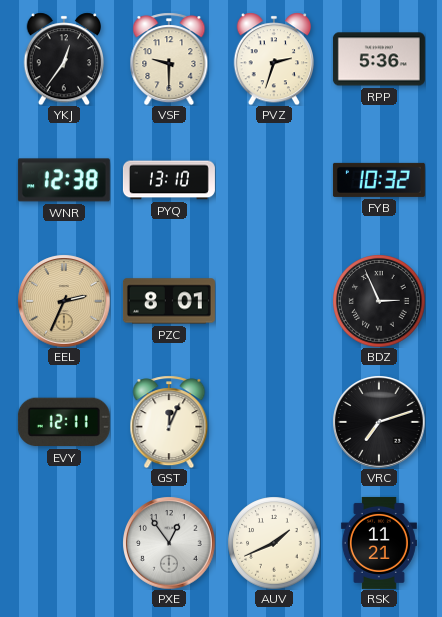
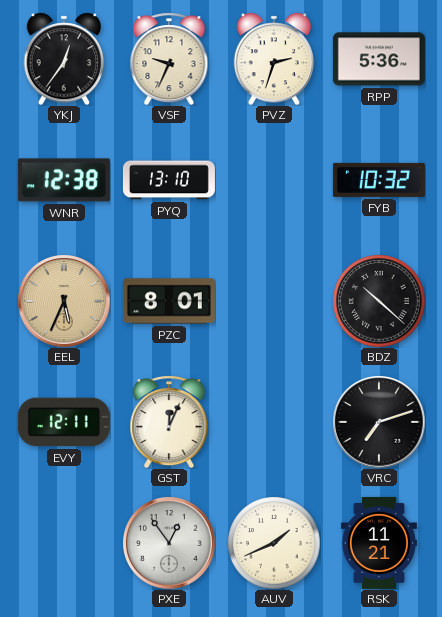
VSF: 9:30 -> 9:34 (169, 59)
EEL: 2:34 -> 5:34 (64, 301)
BDZ: 2:56 -> 10:22 (379, 301)
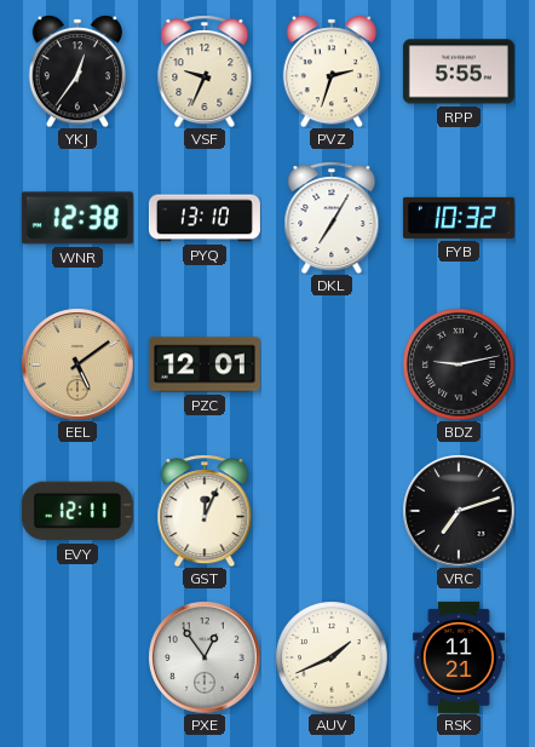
RPP: 5:36 -> 5:55 (459, 71)
DKL: none -> 7:05 (332, 218)
EEL: 5:34 -> 5:09 (77, 364)
PZC: 8:01 -> 12:01 (205, 364)
BDZ: 10:22 -> 9:13 (459, 364)
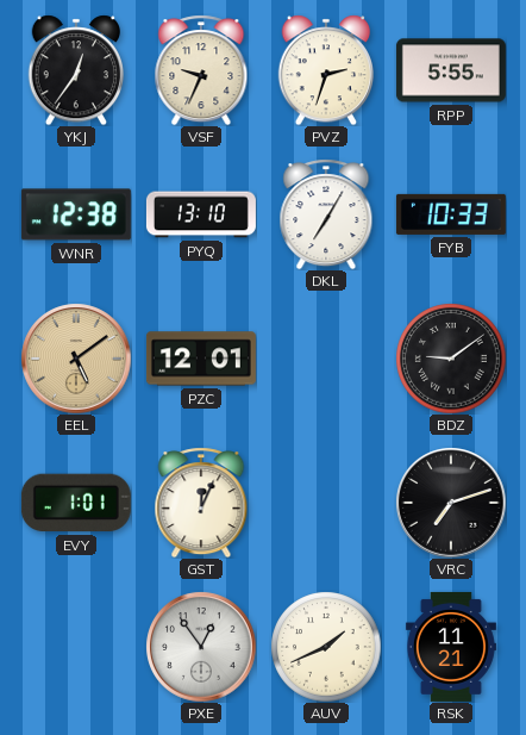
FYB: 10:32 -> 10:33 (451, 214)
BDZ: 9:13 -> 9:09 (451, 359)
EVY: 12:11 -> 1:01 (76, 503)
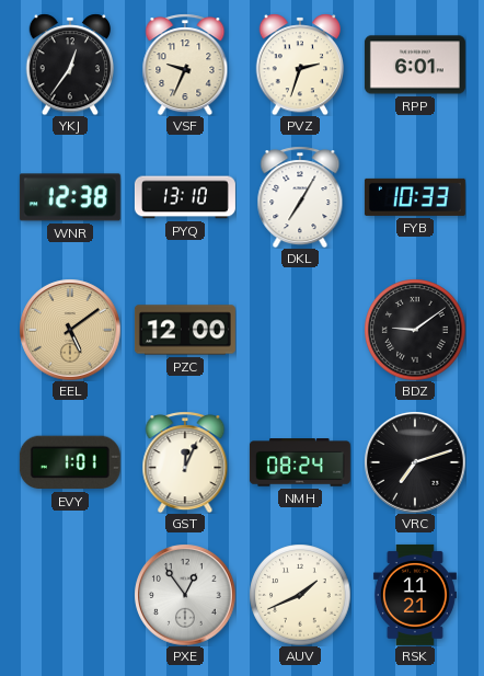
RPP: 5:55 -> 6:01 (415, 65)
PZC: 12:01 -> 12:00 (185, 330)
NMH: none -> 08:24 (300, 462)
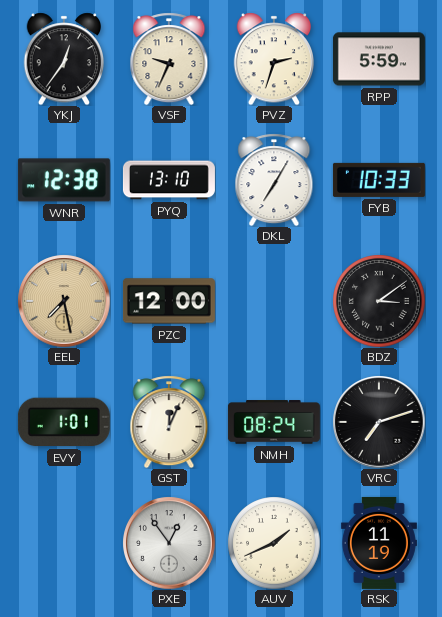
RPP: 6:01 -> 5:59 (379, 59)
EEL: 5:09 -> 7:28 (64, 301)
BDZ: 9:09 -> 3:09 (379, 301)
RSK: 11:21 -> 11:19 (379, 543)
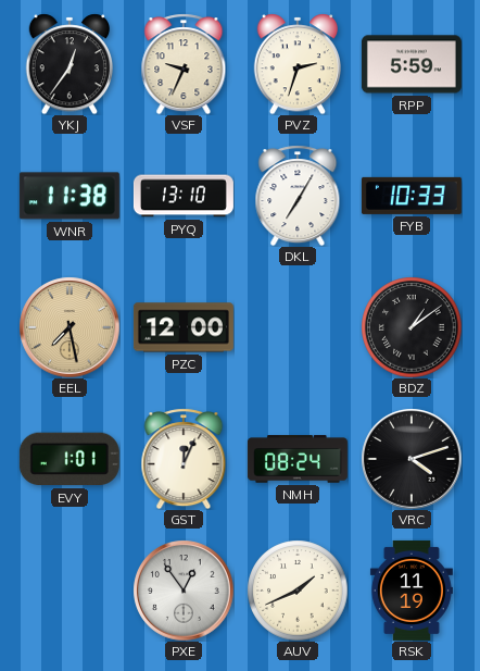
WNR: 12:38 -> 11:38 (70, 196)
BDZ: 3:09 -> 1:09 (412, 327)
VRC: 7:12 -> 4:12 (412, 459)
